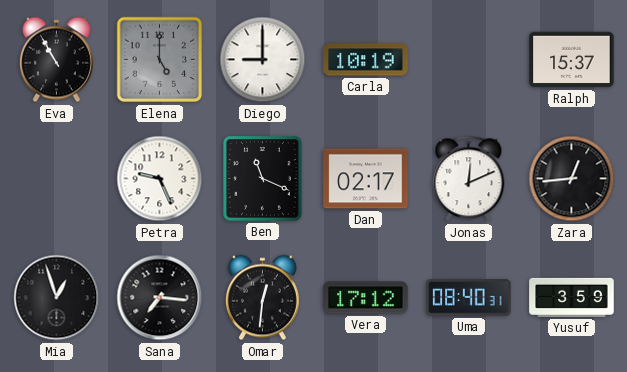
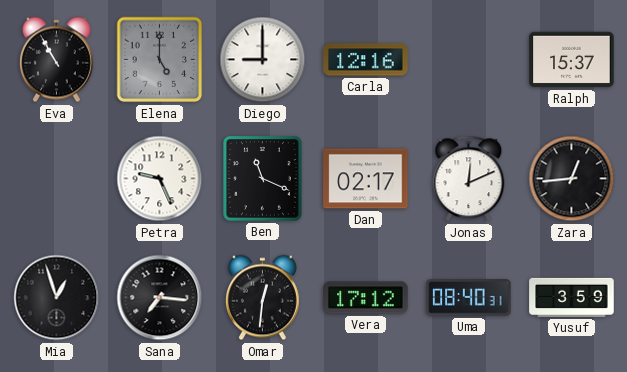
Carla: 10:19 -> 12:16 (366, 60)
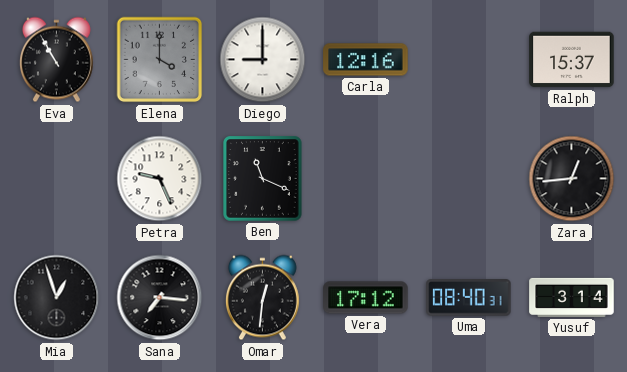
Elena: 5:00 -> 4:00 (160, 60)
Dan: 02:17 -> none (366, 179)
Jonas: 12:11 -> none (469, 179)
Yusuf: 3:59 -> 3:14 (572, 297)
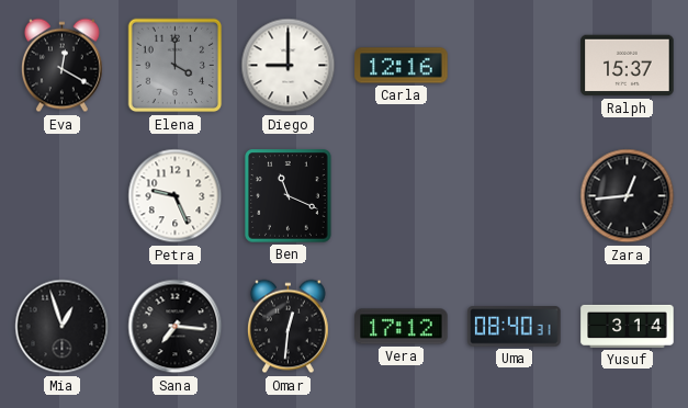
Eva: 10:55 -> 12:20 (61, 66)
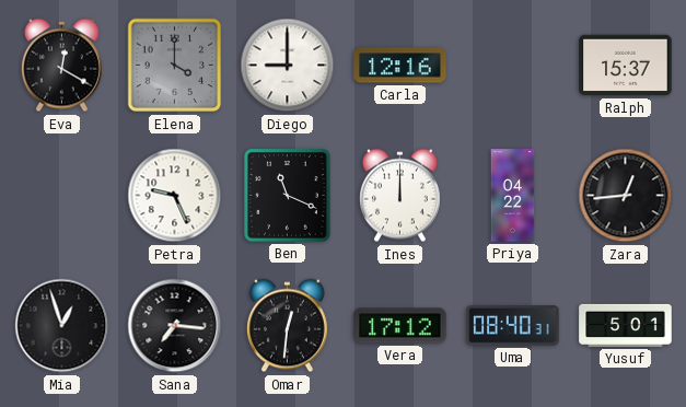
Ines: none -> 12:00 (399, 196)
Priya: none -> 04:22 (513, 196)
Yusuf: 3:14 -> 5:01 (626, 325)
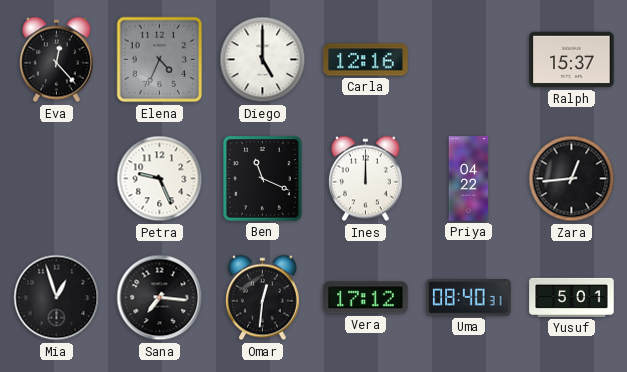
Eva: 12:20 -> 12:23 (56, 60)
Elena: 4:00 -> 4:34 (160, 60)
Diego: 9:00 -> 5:00 (263, 60)
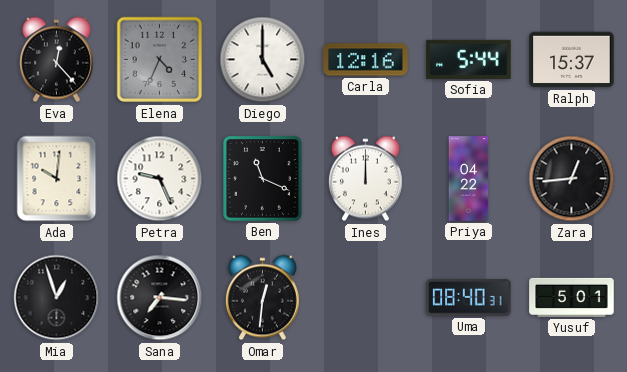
Sofia: none -> 5:44 (469, 59)
Ada: none -> 10:01 (57, 179)
Vera: 17:12 -> none (366, 298)
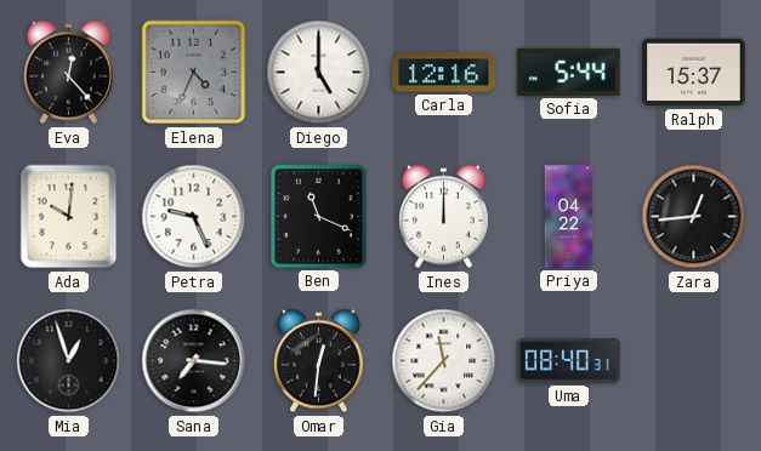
Gia: none -> 11:37 (444, 361)
Yusuf: 5:01 -> none (572, 297)
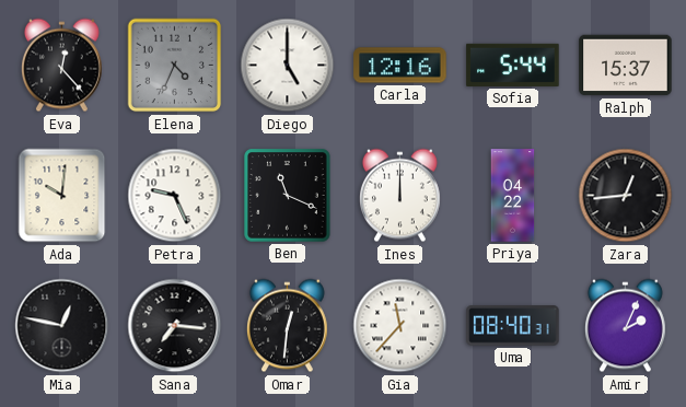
Mia: 12:57 -> 12:47 (62, 326)
Amir: none -> 2:04 (625, 326)
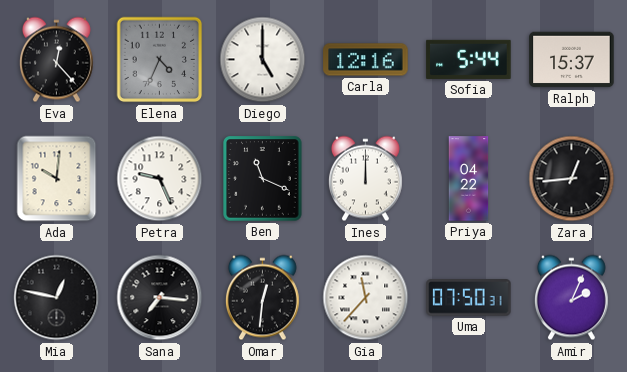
Uma: 08:40 -> 07:50 (469, 298)
